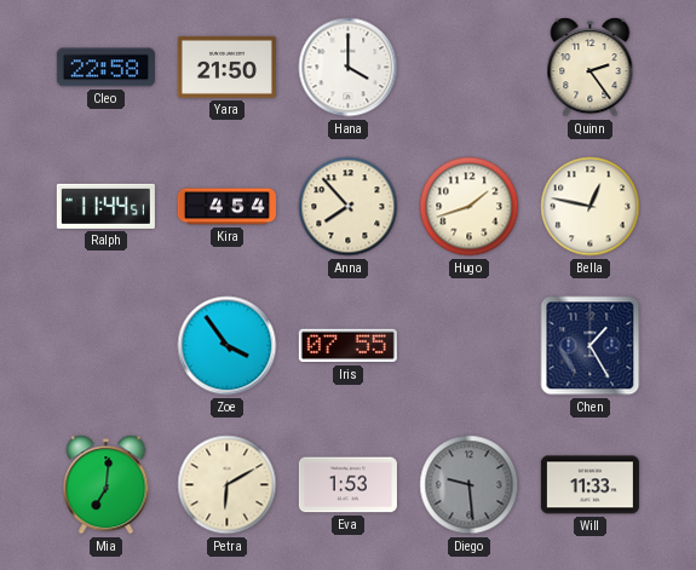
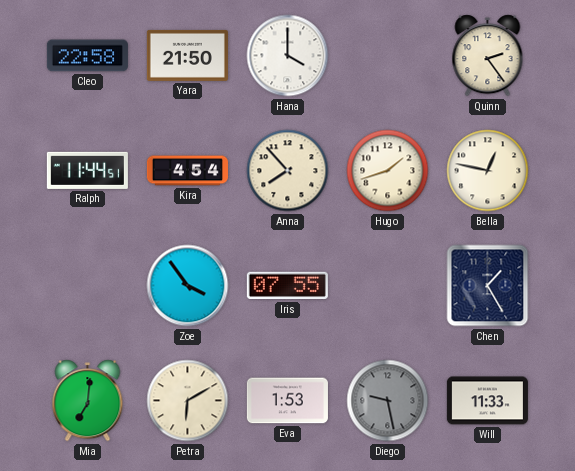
Diego: 9:29 -> 9:28 (388, 401)
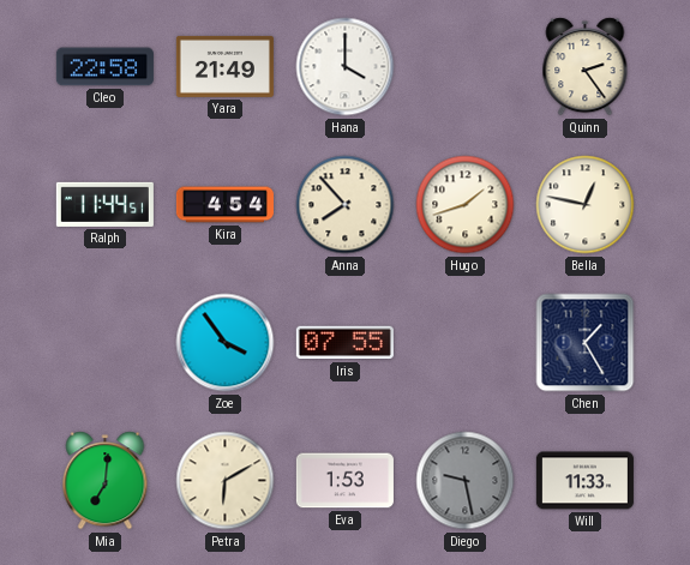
Yara: 21:50 -> 21:49 (224, 66)
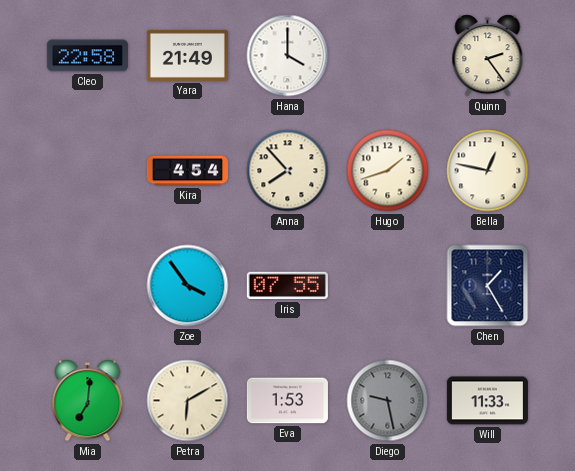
Ralph: 11:44 -> none (104, 204)
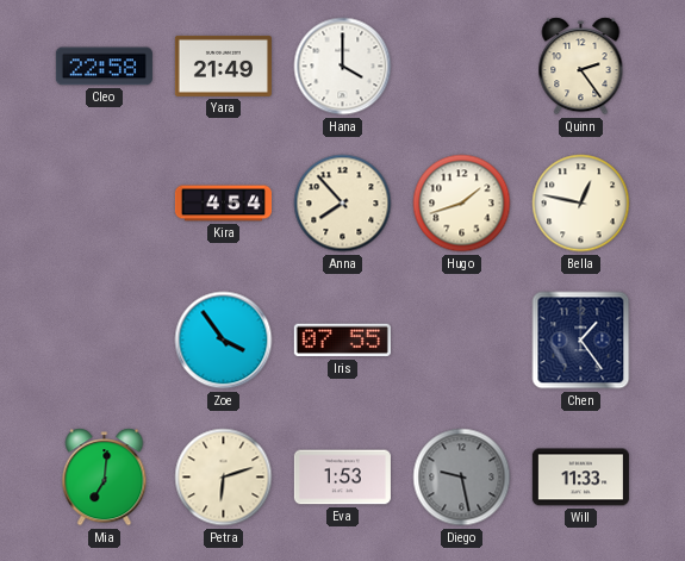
Chen: 1:25 -> 1:24 (581, 341)
Petra: 6:10 -> 6:12 (224, 478)
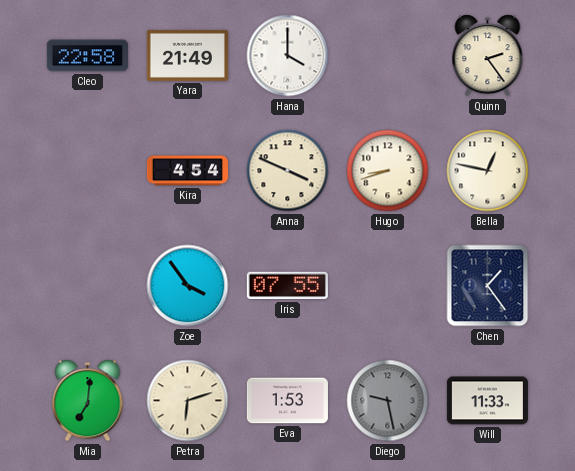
Anna: 7:53 -> 3:49 (288, 171)
Hugo: 1:42 -> 8:42 (388, 171)
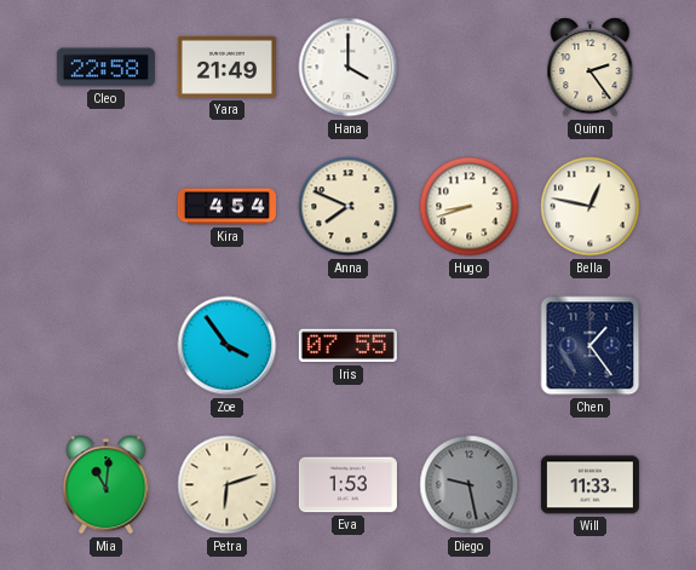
Anna: 3:49 -> 7:49 (349, 207)
Mia: 7:01 -> 11:01 (107, 485)
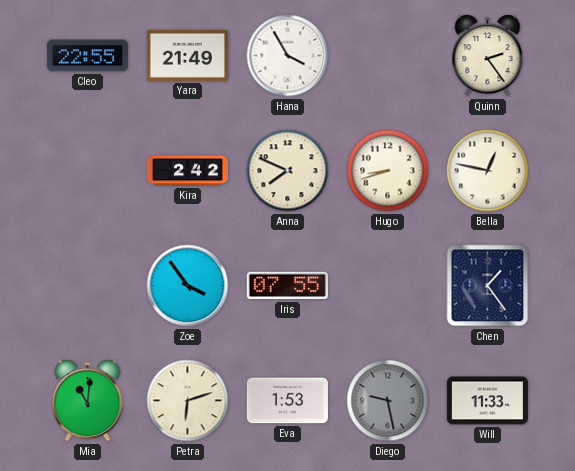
Cleo: 22:58 -> 22:55 (87, 56)
Hana: 4:00 -> 3:55 (288, 56)
Kira: 4:54 -> 2:42 (187, 171)
